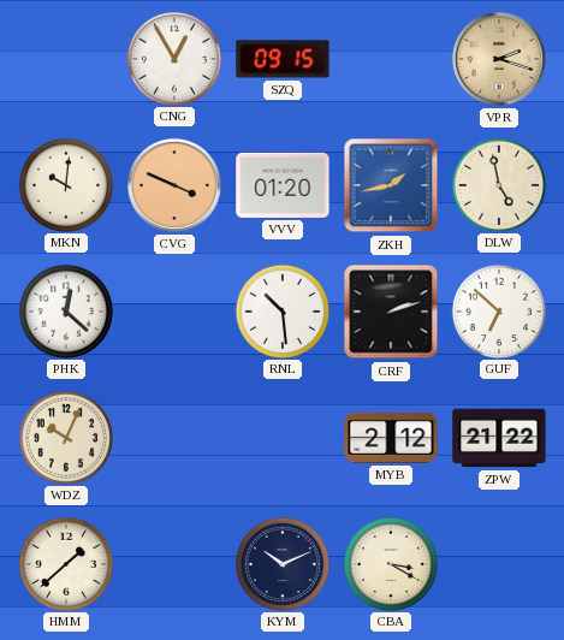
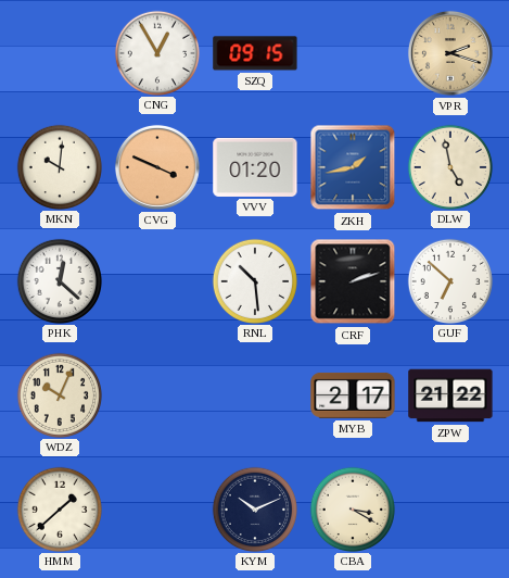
MYB: 2:12 -> 2:17 (353, 395)
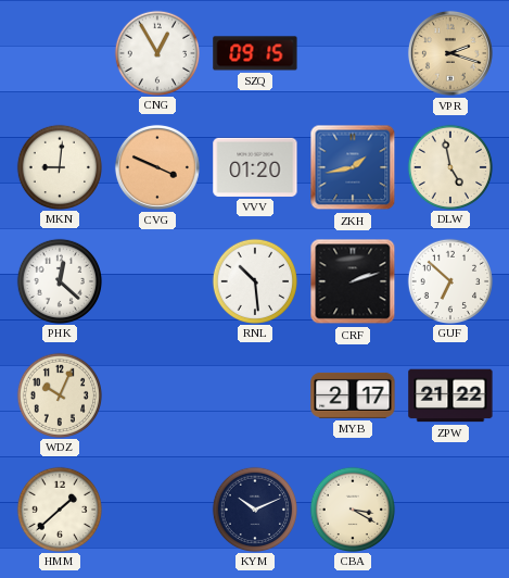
MKN: 10:01 -> 9:01 (59, 166)
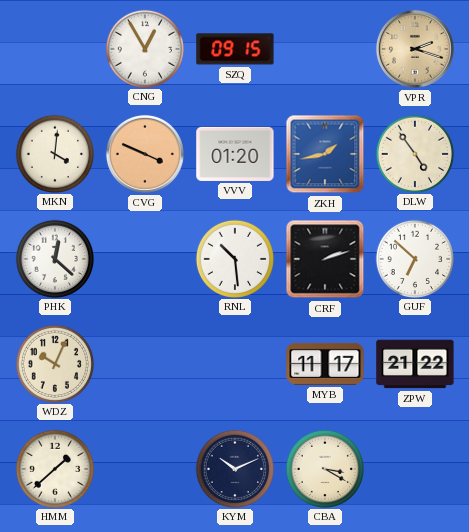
MKN: 9:01 -> 4:01 (54, 153)
DLW: 4:58 -> 4:54 (414, 153)
MYB: 2:17 -> 11:17 (325, 364)
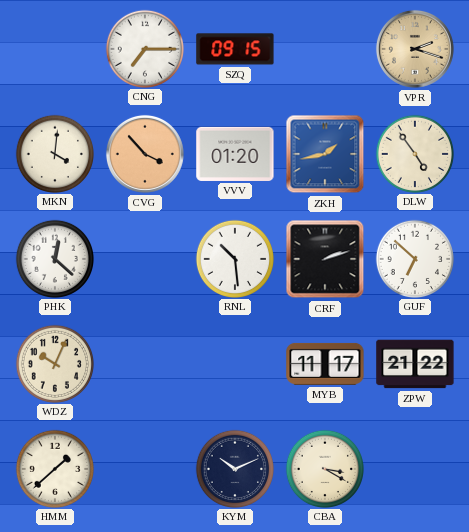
CNG: 12:55 -> 7:15 (144, 48)
CVG: 3:49 -> 3:53 (145, 154)
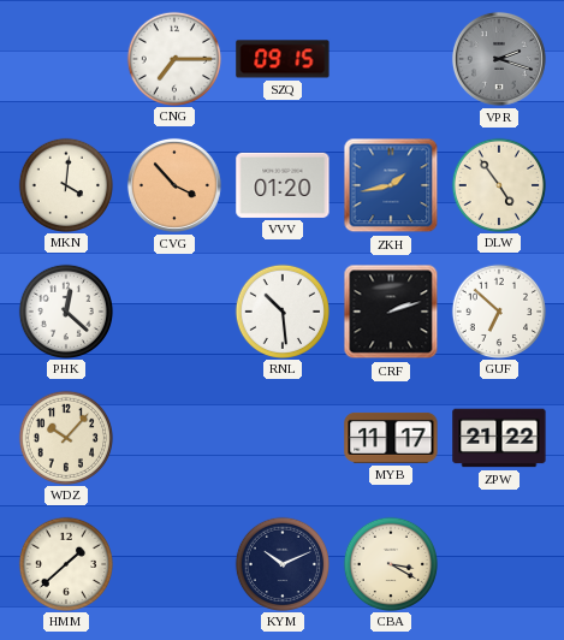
VPR dial: champagne -> grey (499, 59)
WDZ: 10:04 -> 10:07 (65, 437)
